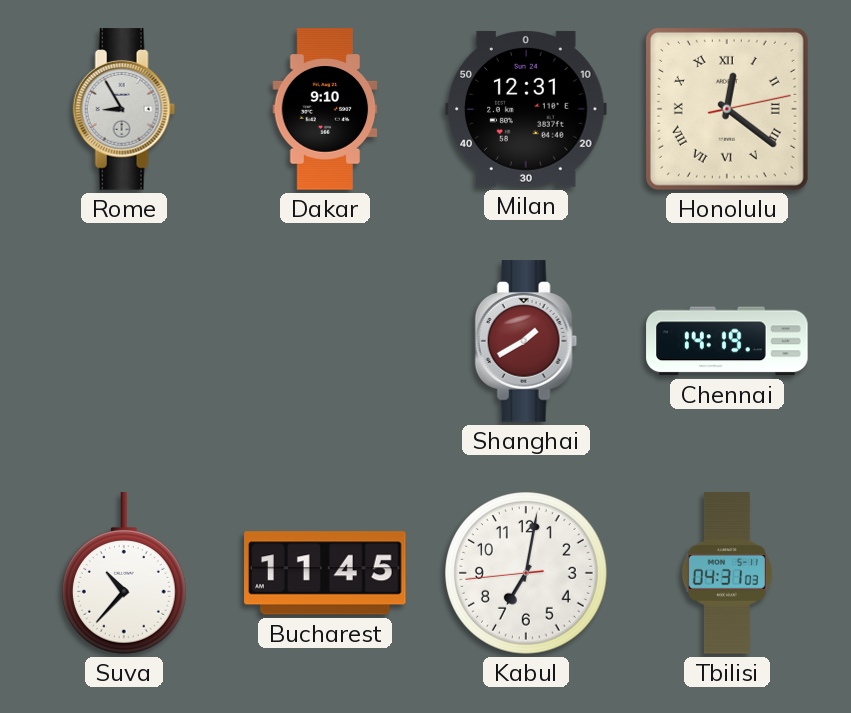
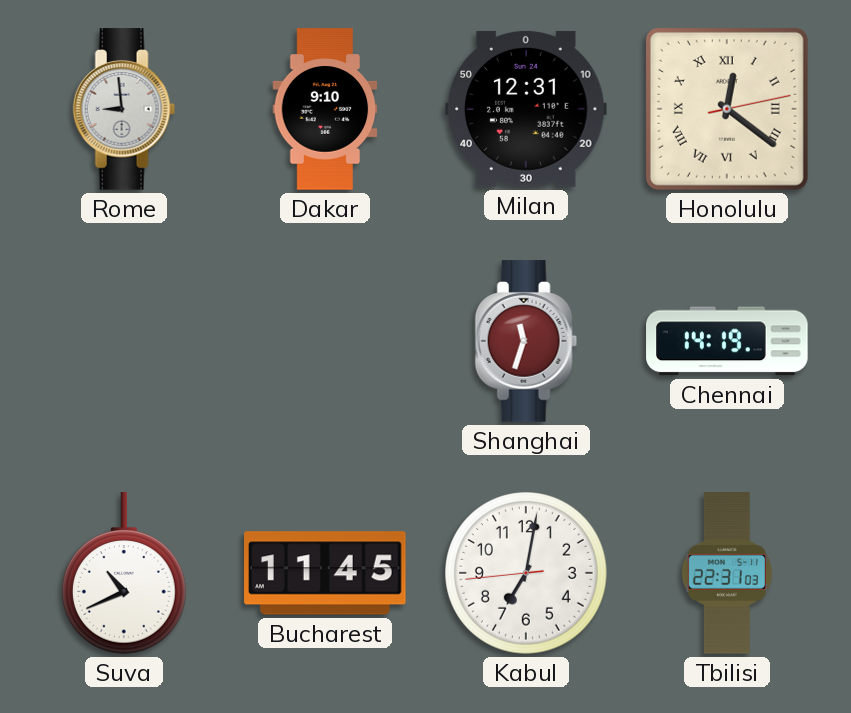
Rome: 8:55 -> 8:59 (124, 109)
Shanghai: 1:40 -> 11:33 (526, 341)
Suva: 10:37 -> 10:41 (124, 573)
Tbilisi: 04:31 -> 22:31 (727, 573)
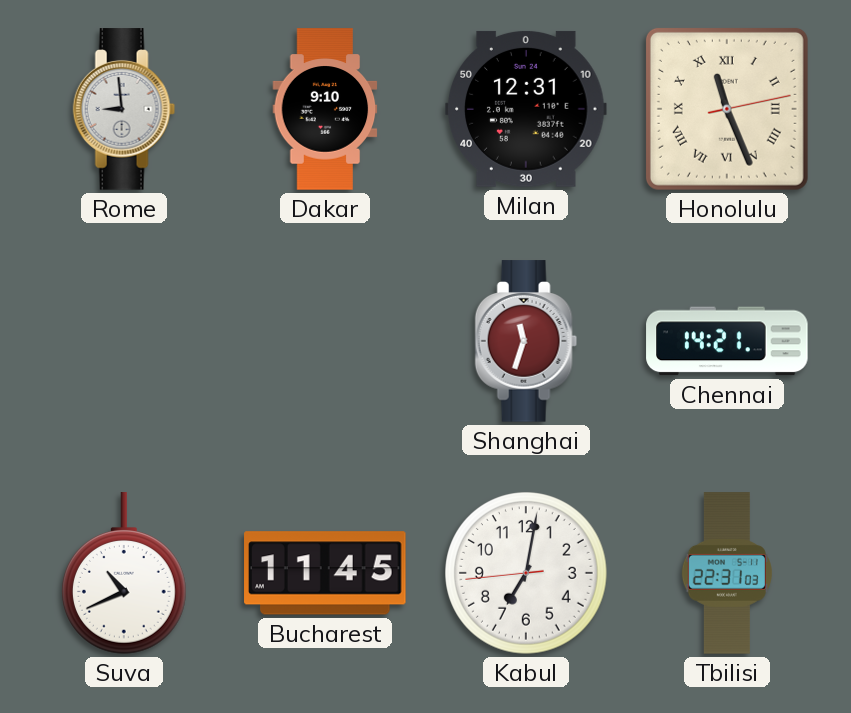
Honolulu: 12:21 -> 11:26 (727, 109)
Chennai: 14:19 -> 14:21 (727, 341)
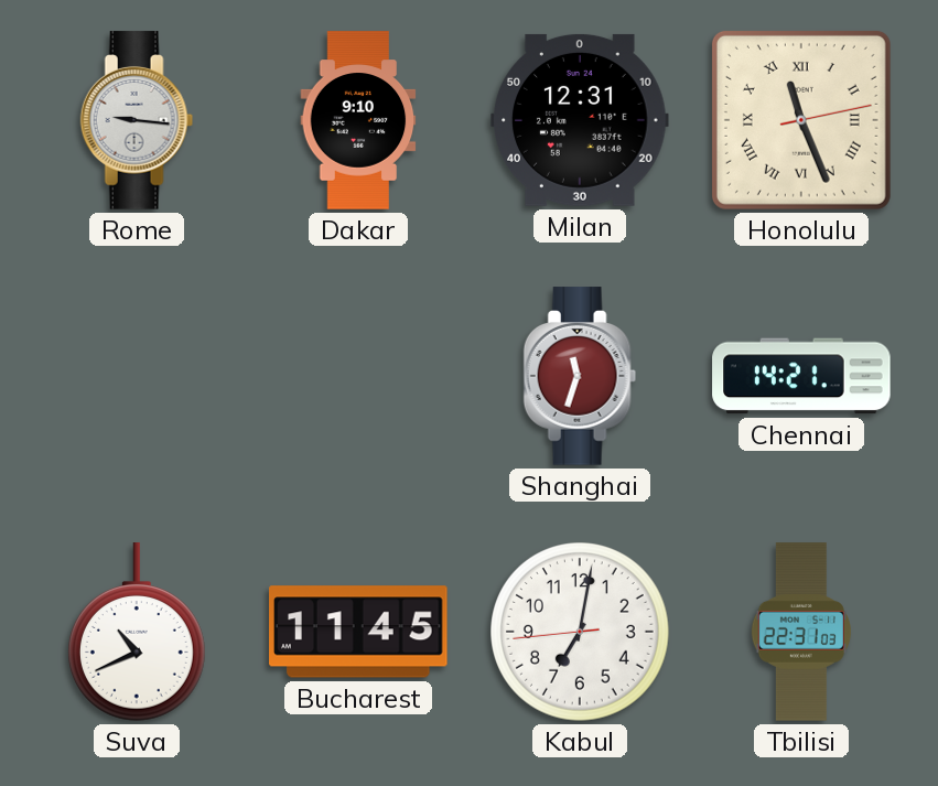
Rome: 8:59 -> 9:16 (137, 120)
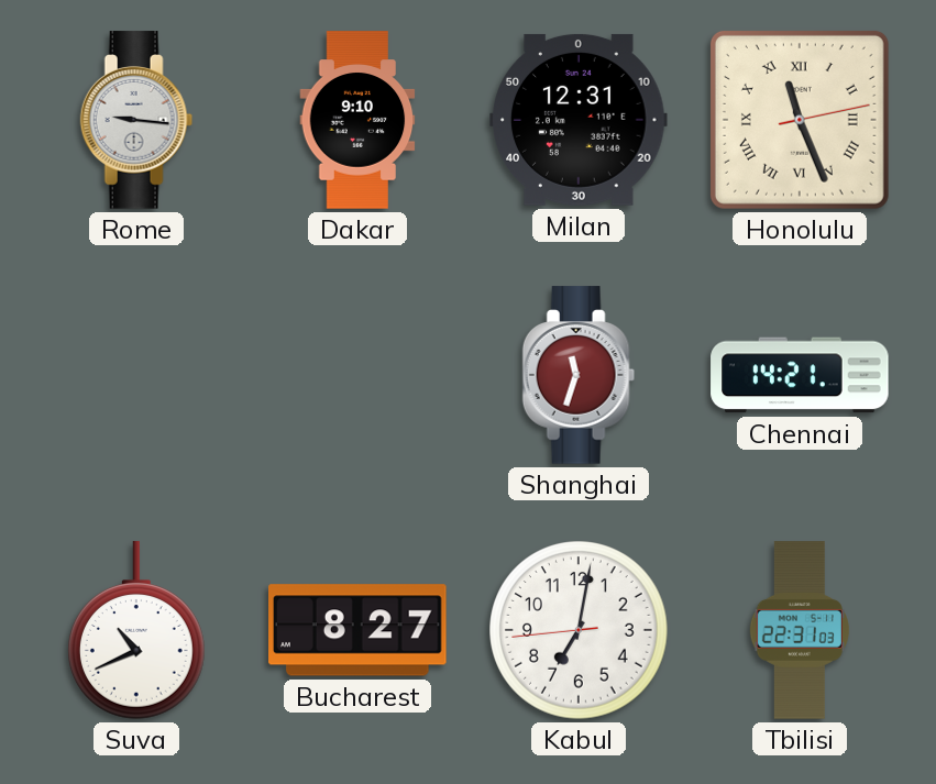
Bucharest: 11:45 -> 8:27 (357, 630)
